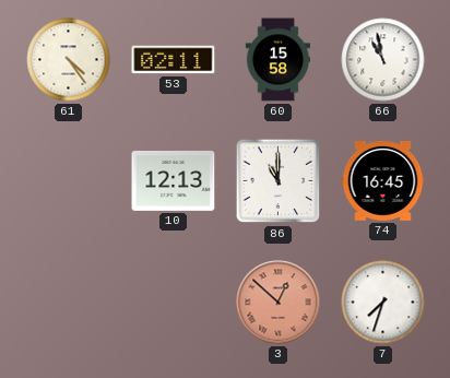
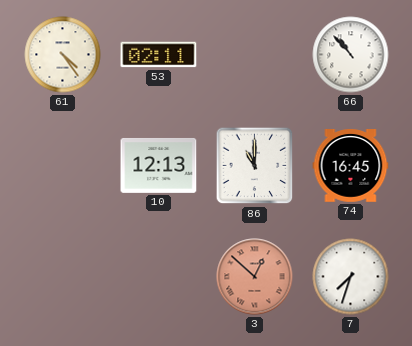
60: 15:58 -> none (277, 60)
66: 10:58 -> 10:53 (351, 55)
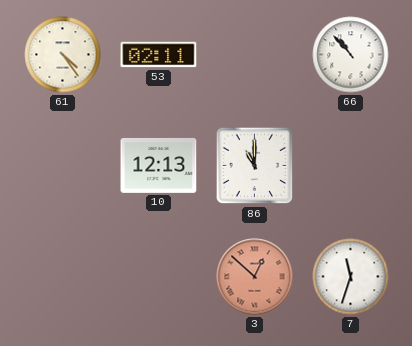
74: 16:45 -> none (351, 166)
7: 7:33 -> 11:33 (351, 277)
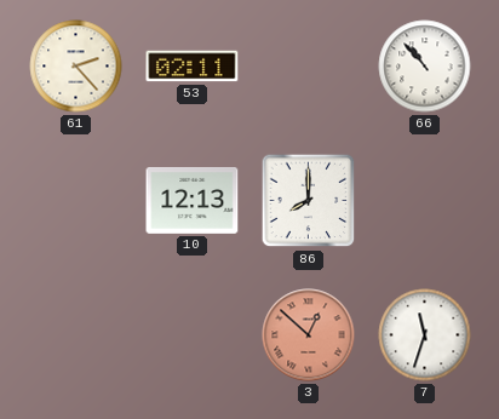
61: 4:24 -> 2:23 (76, 67)
86: 11:00 -> 8:00 (309, 201)
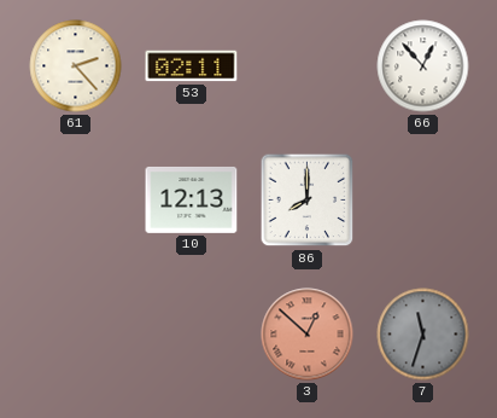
66: 10:53 -> 12:53 (423, 66)
7 dial: white -> grey (423, 335)
